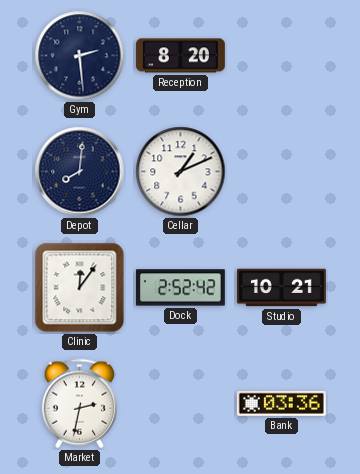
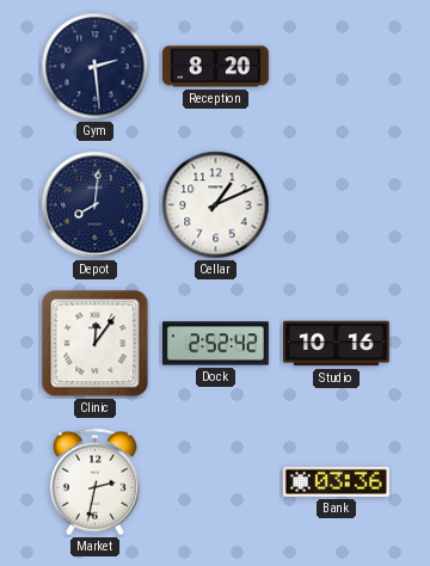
Studio: 10:21 -> 10:16 (336, 344)
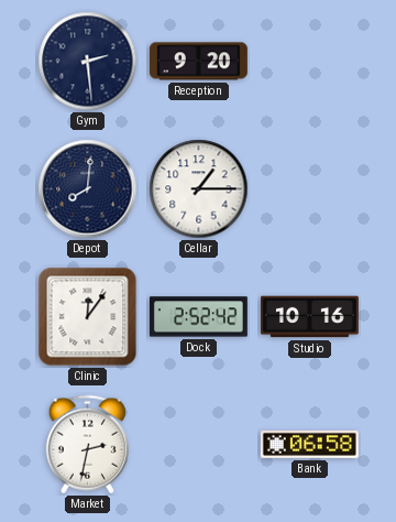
Reception: 8:20 -> 9:20 (198, 62)
Cellar: 1:11 -> 1:15 (199, 189)
Bank: 03:36 -> 06:58 (309, 444)
